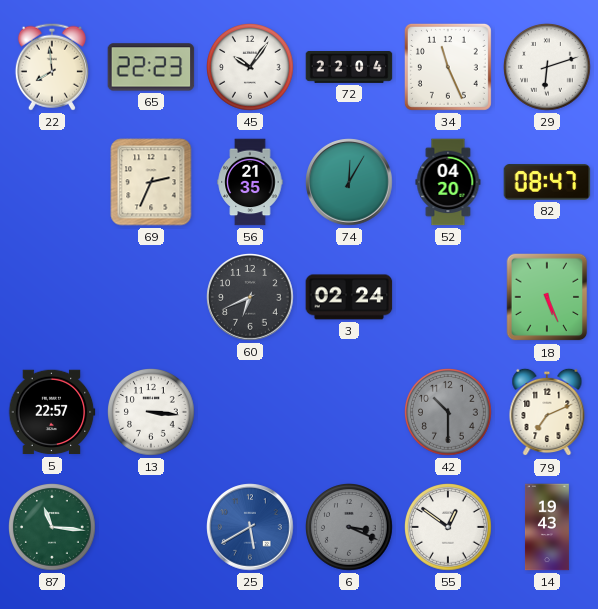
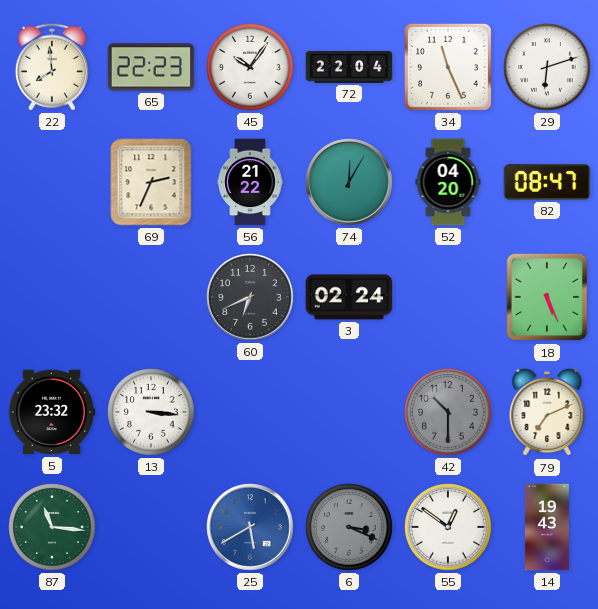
56: 21:35 -> 21:22 (250, 182)
5: 22:57 -> 23:32 (52, 412)
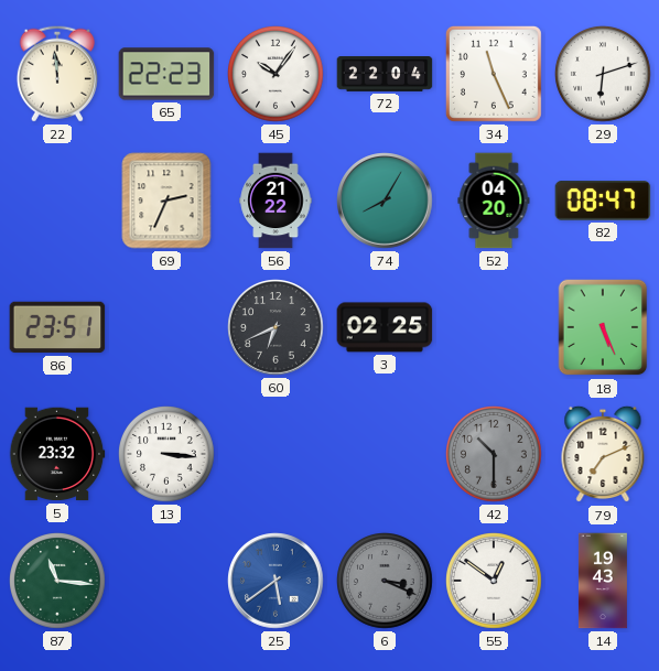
22: 7:59 -> 11:59 (57, 74)
74: 12:05 -> 8:05 (385, 201)
86: none -> 23:51 (57, 327)
3: 02:24 -> 02:25 (385, 327)
25: 5:40 -> 5:39 (276, 581)
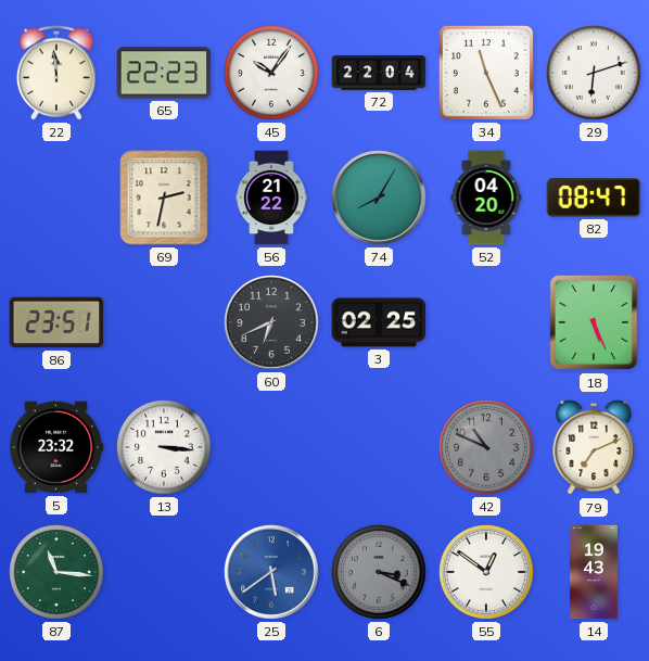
69: 2:34 -> 2:32 (164, 198)
42: 10:30 -> 10:49 (487, 448)
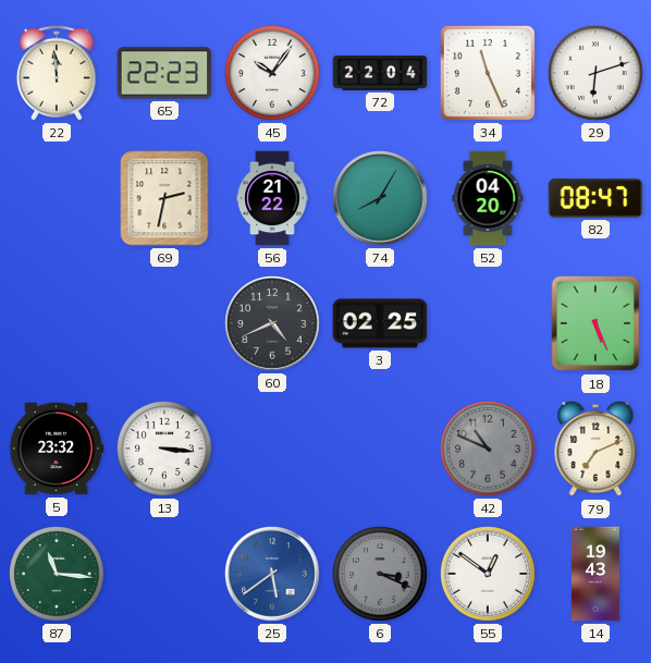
86: 23:51 -> none (56, 322)
60: 6:41 -> 4:41 (272, 323)
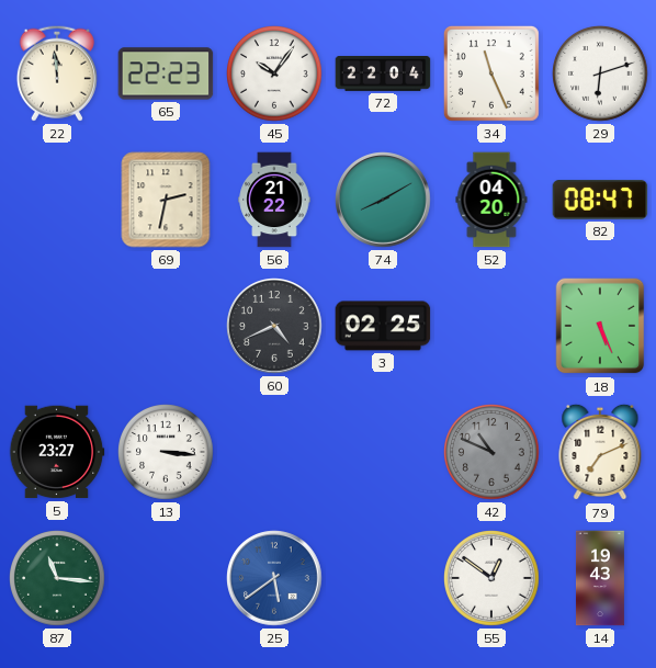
74: 8:05 -> 8:10 (383, 200)
5: 23:32 -> 23:27 (57, 452)
6: 3:19 -> none (381, 575)
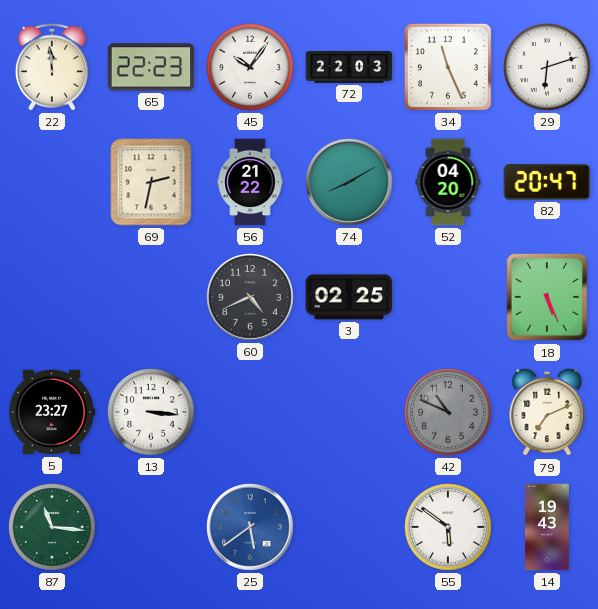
72: 22:04 -> 22:03 (349, 68)
82: 08:47 -> 20:47 (547, 182)
55: 12:51 -> 5:51 (449, 528)
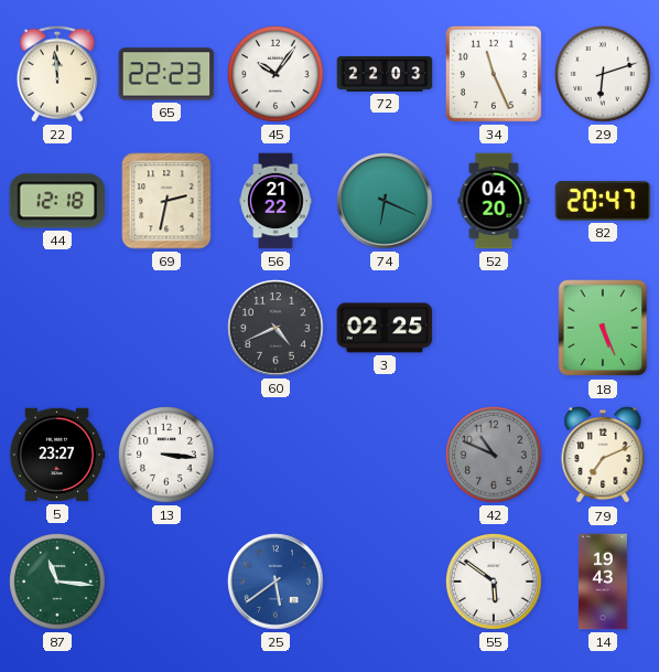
44: none -> 12:18 (57, 201)
74: 8:10 -> 6:19 (385, 201)
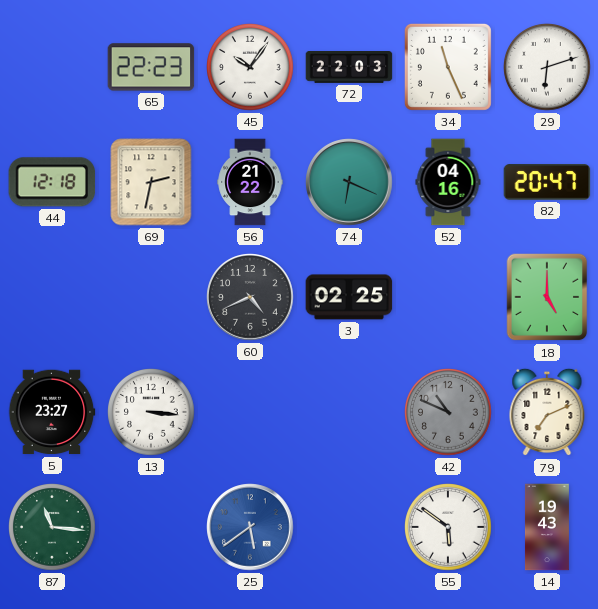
22: 11:59 -> none (57, 74)
52: 04:20 -> 04:16 (448, 182)
18: 5:26 -> 5:00 (547, 297)
